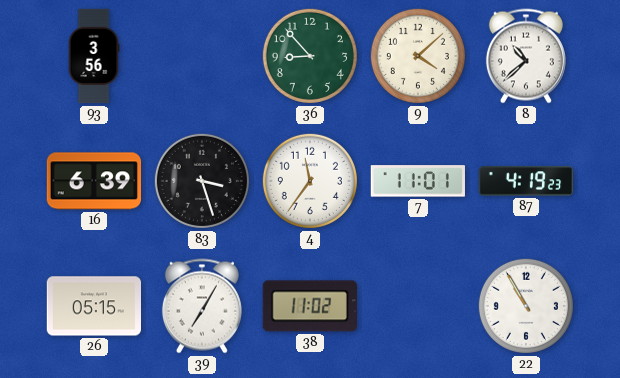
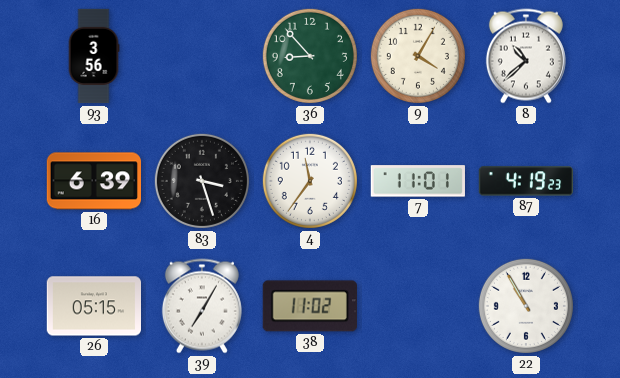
9: 4:08 -> 4:05 (418, 56)
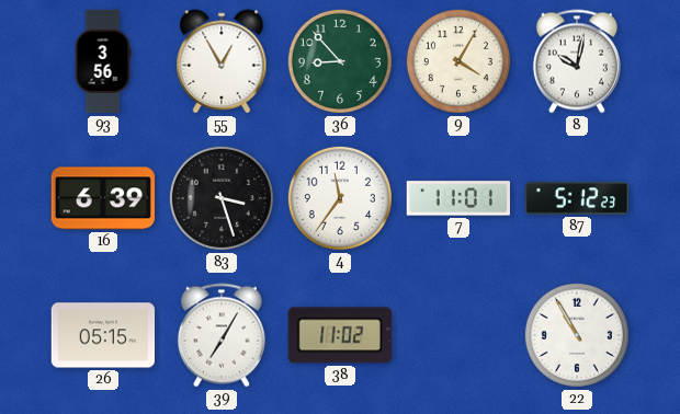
55: none -> 12:55 (222, 61)
8: 10:38 -> 10:02 (577, 61)
87: 4:19 -> 5:12 (576, 198)
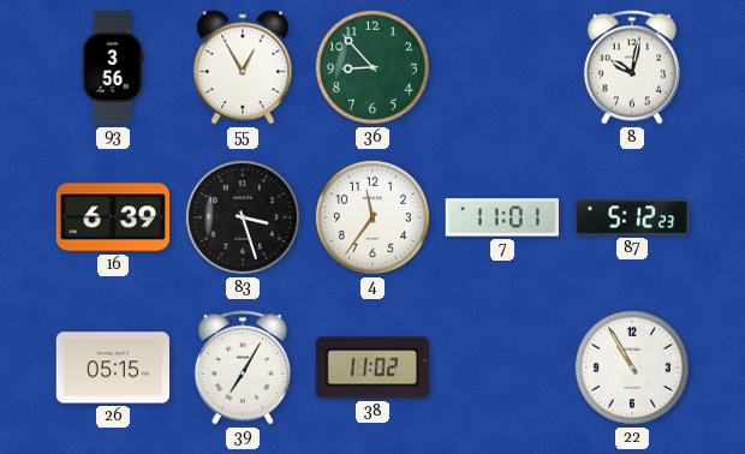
9: 4:05 -> none (458, 61)
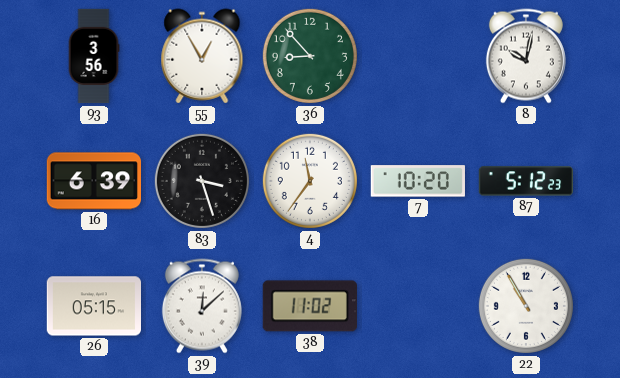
7: 11:01 -> 10:20 (418, 181)
39: 7:05 -> 12:08 (202, 306)
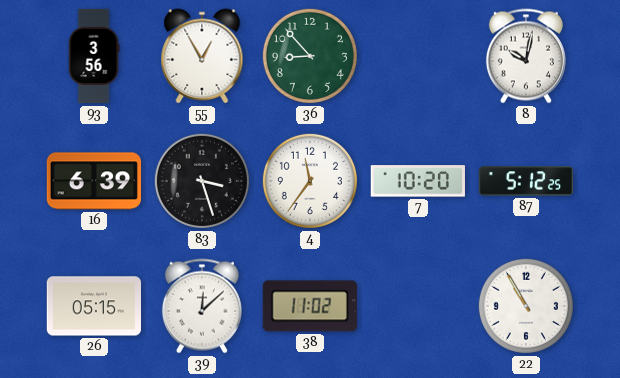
87: 5:12:23 -> 5:12:25 (525, 181)
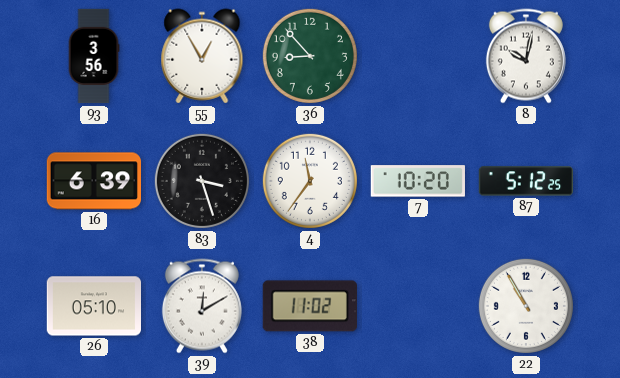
26: 05:15 -> 05:10 (93, 306)
39: 12:08 -> 12:10 (202, 306)
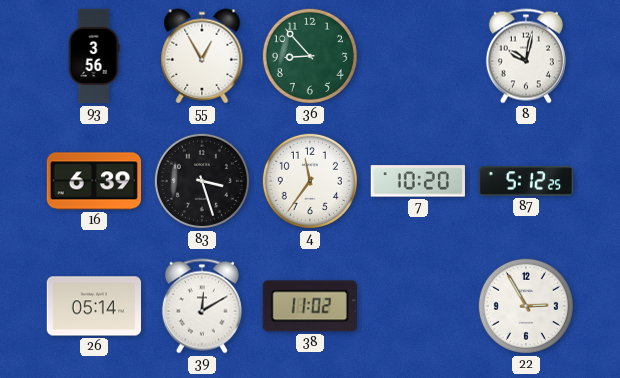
26: 05:10 -> 05:14 (93, 306)
22: 10:55 -> 2:55 (526, 306)
